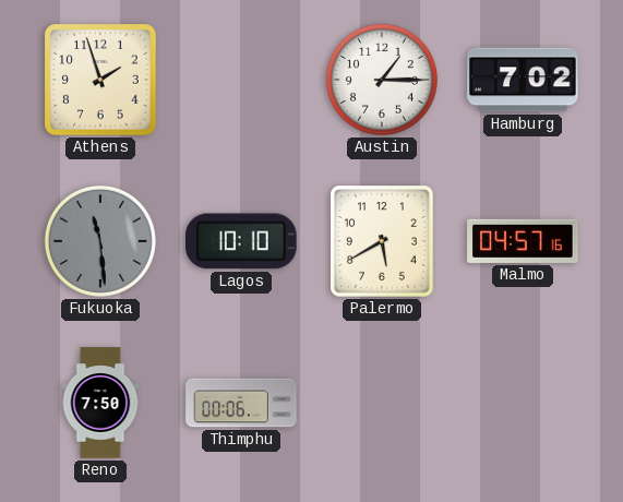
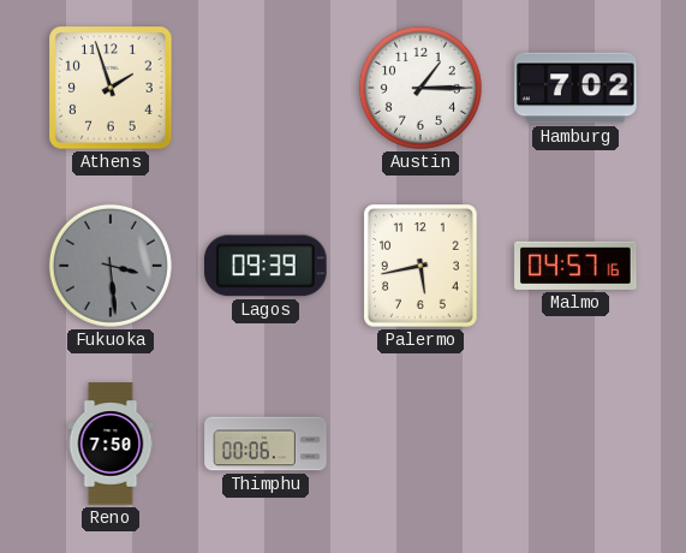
Fukuoka: 11:29 -> 3:29 (111, 266)
Lagos: 10:10 -> 09:39 (267, 266)
Palermo: 5:40 -> 5:43 (422, 267)
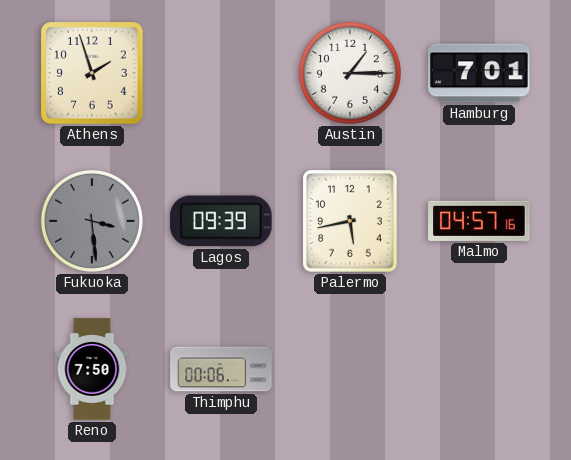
Hamburg: 7:02 -> 7:01 (479, 73)
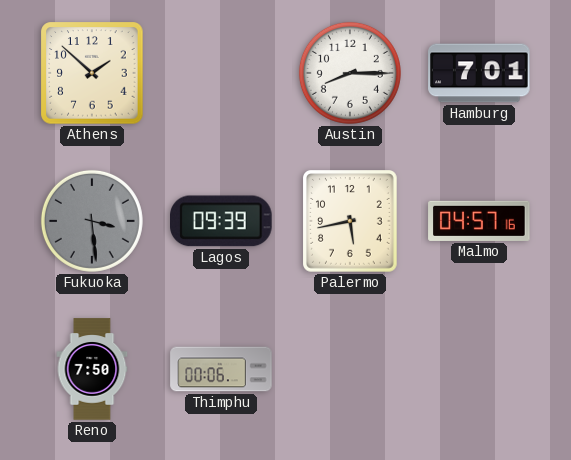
Athens: 1:57 -> 1:52 (92, 73)
Austin: 1:15 -> 8:15 (350, 73)
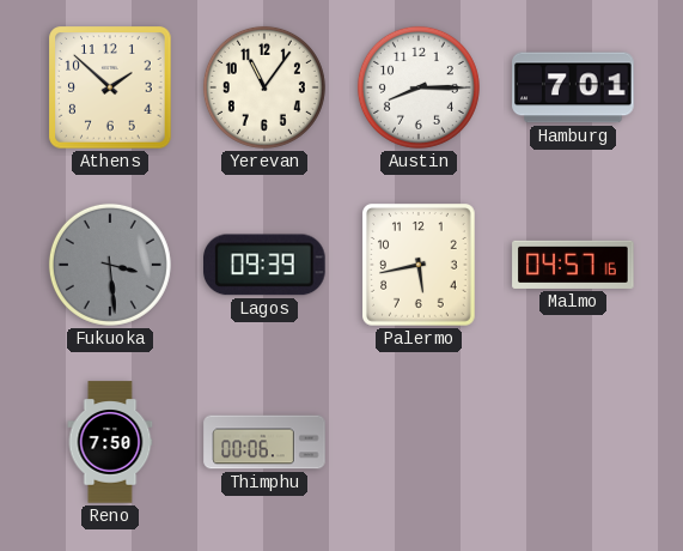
Yerevan: none -> 11:06 (264, 87)
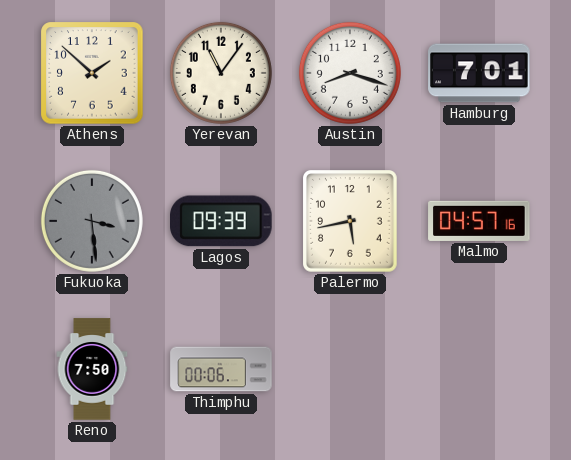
Austin: 8:15 -> 8:18 (350, 73)
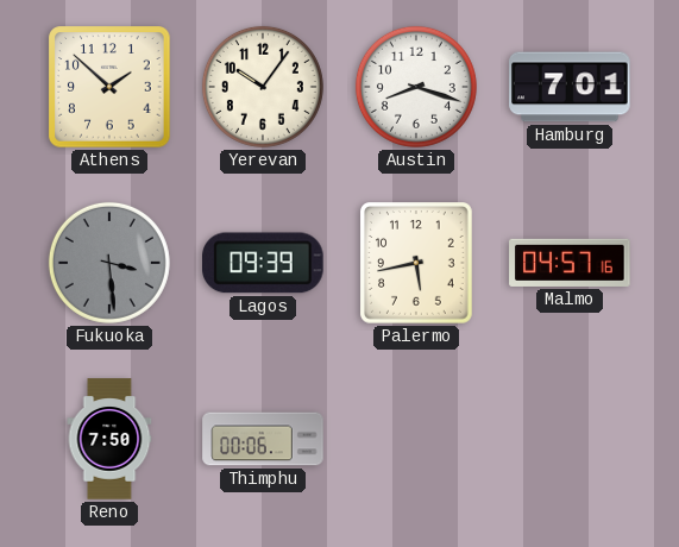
Yerevan: 11:06 -> 10:06 (263, 87)
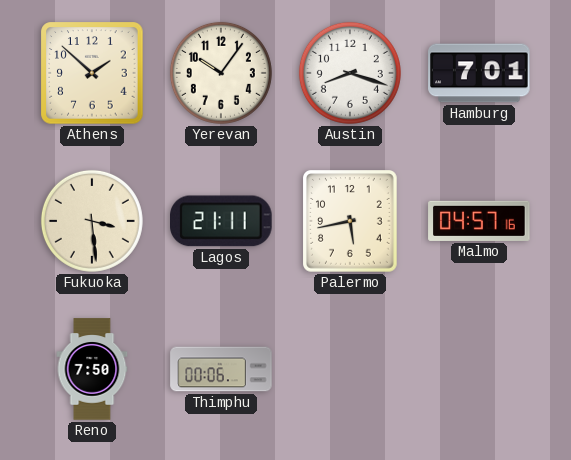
Fukuoka dial: grey -> cream (92, 221)
Lagos: 09:39 -> 21:11 (222, 221)
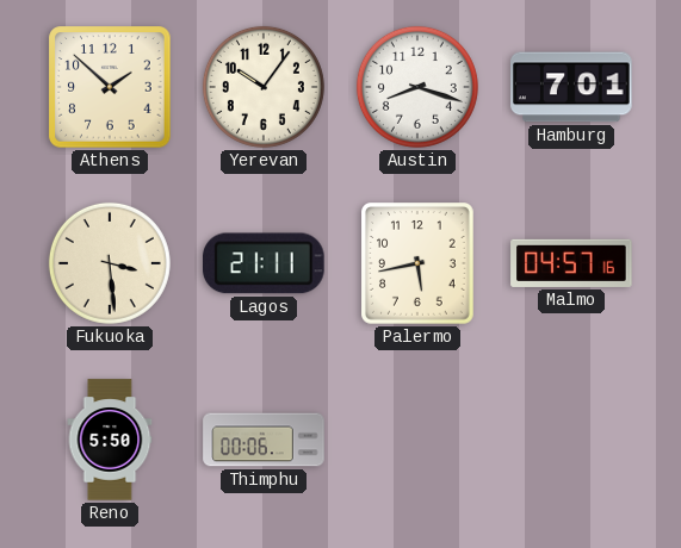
Reno: 7:50 -> 5:50 (110, 440)
